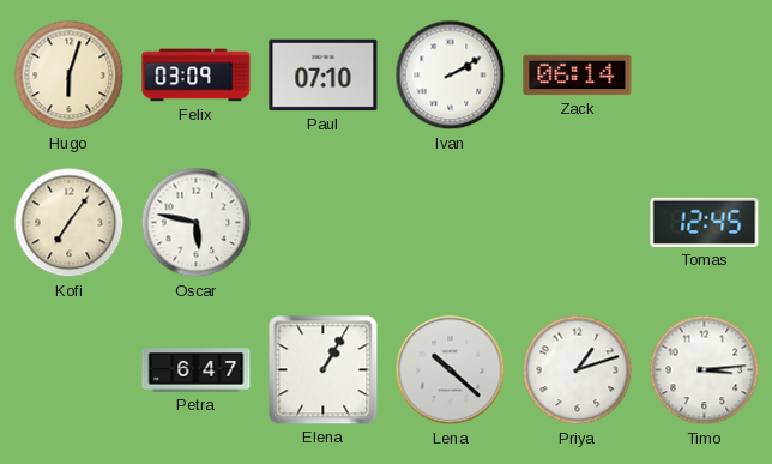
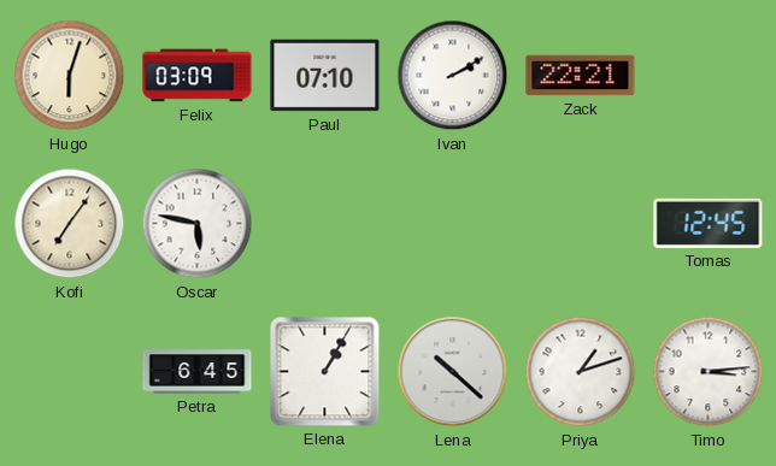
Zack: 06:14 -> 22:21 (581, 76)
Petra: 6:47 -> 6:45 (198, 372)
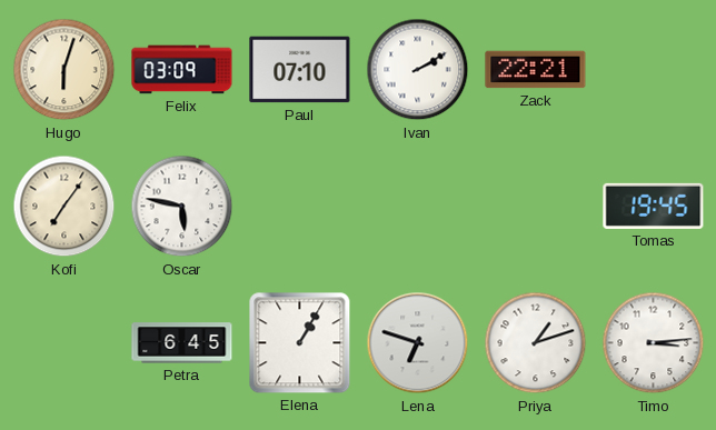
Tomas: 12:45 -> 19:45 (654, 206)
Lena: 10:22 -> 6:48 (418, 343)
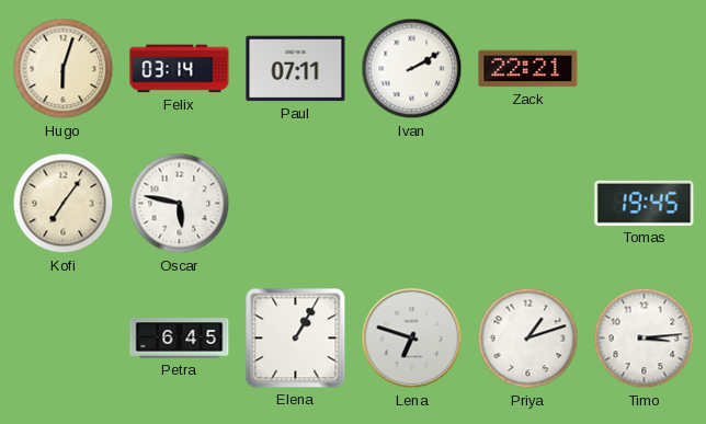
Felix: 03:09 -> 03:14 (180, 69)
Paul: 07:10 -> 07:11 (296, 69)
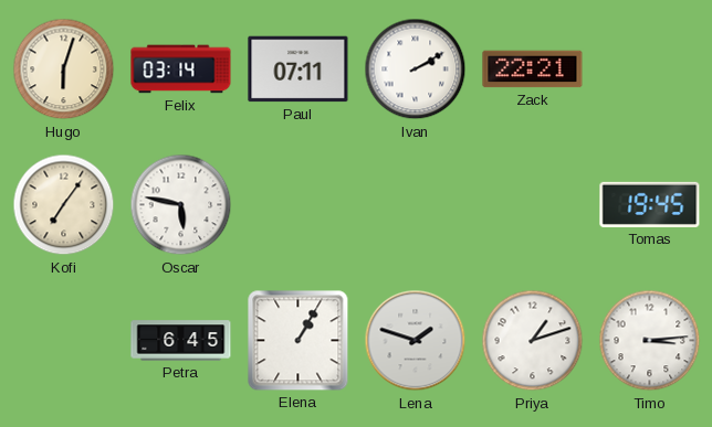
Lena: 6:48 -> 1:48 (416, 341)
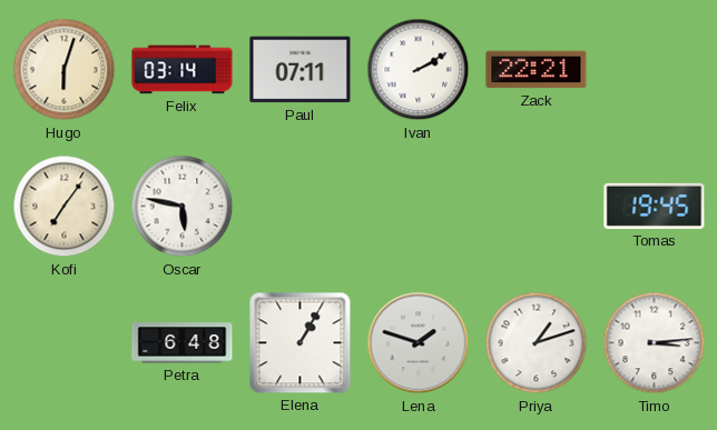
Petra: 6:45 -> 6:48 (183, 343)
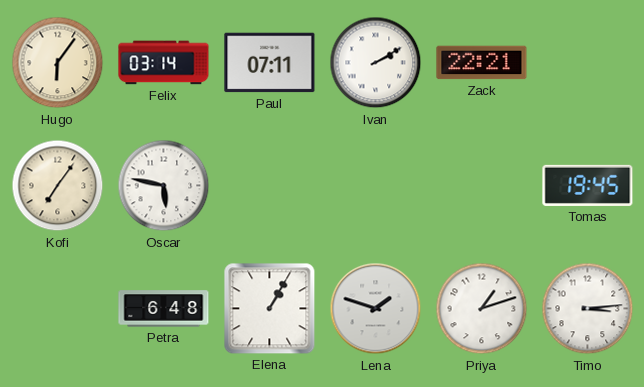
Hugo: 6:03 -> 6:06 (58, 63)
